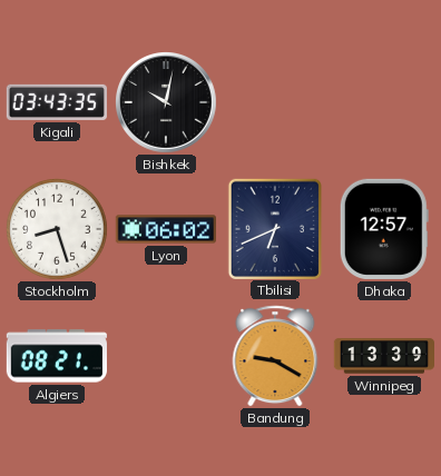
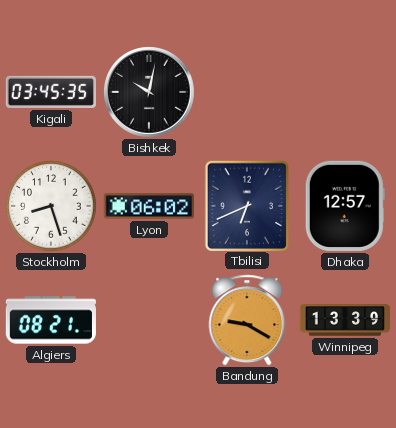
Kigali: 03:43 -> 03:45 (51, 92)
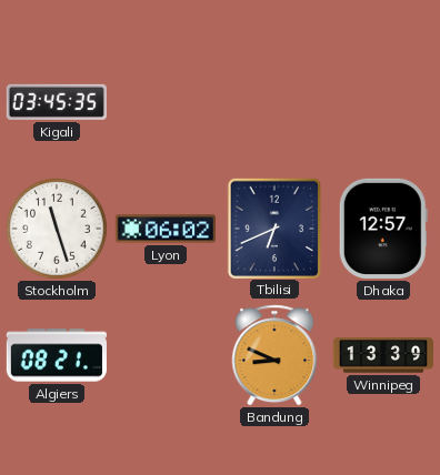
Bishkek: 10:02 -> none (150, 93)
Stockholm: 8:27 -> 11:27 (58, 230)
Bandung: 9:20 -> 8:49 (274, 355)
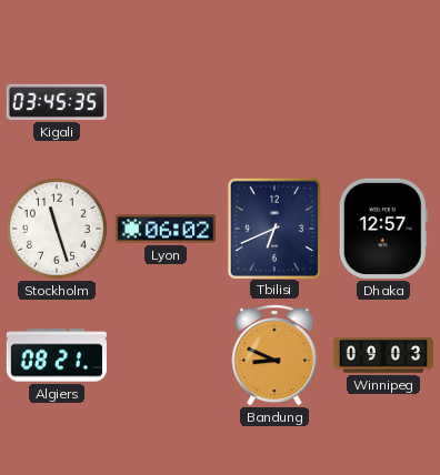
Winnipeg: 13:39 -> 09:03 (382, 355)
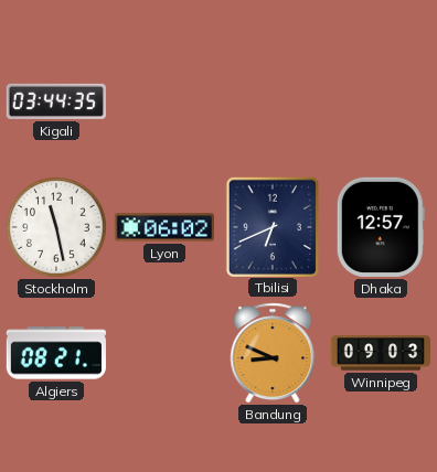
Kigali: 03:45 -> 03:44 (56, 101)
Stockholm: 11:27 -> 11:28 (57, 228)
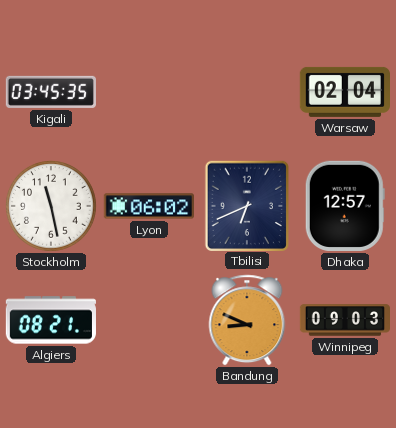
Kigali: 03:44 -> 03:45 (51, 92)
Warsaw: none -> 02:04 (344, 92)
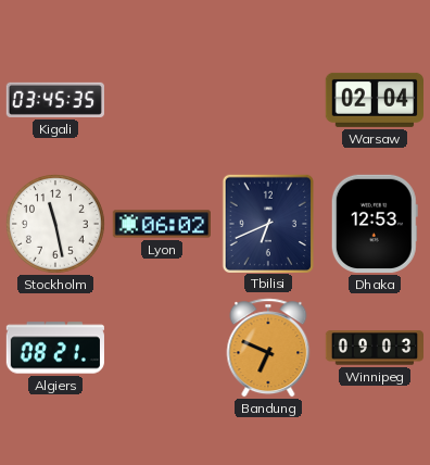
Dhaka: 12:57 -> 12:53 (375, 224)
Bandung: 8:49 -> 6:49 (268, 348)
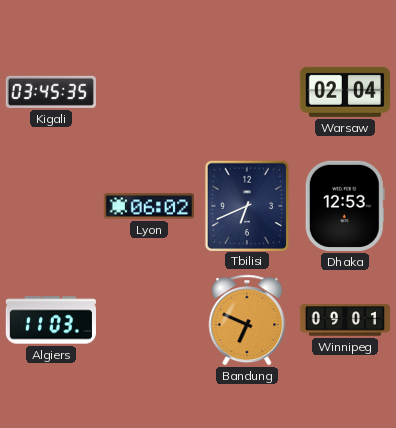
Stockholm: 11:28 -> none (56, 225)
Algiers: 08:21 -> 11:03 (50, 320)
Winnipeg: 09:03 -> 09:01 (344, 320)
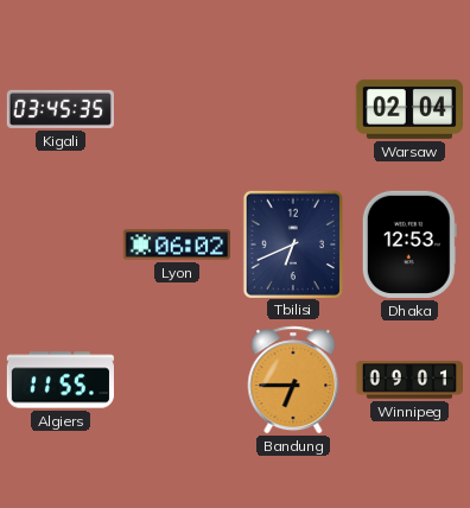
Algiers: 11:03 -> 11:55 (59, 380)
Bandung: 6:49 -> 6:45 (293, 380)
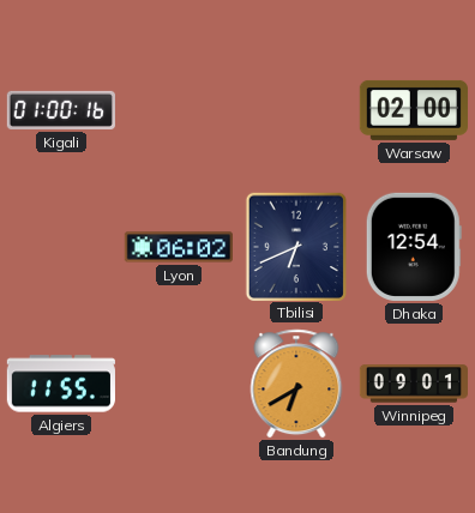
Kigali: 03:45 -> 01:00 (61, 110)
Warsaw: 02:04 -> 02:00 (413, 110)
Dhaka: 12:53 -> 12:54 (414, 247)
Bandung: 6:45 -> 6:40 (296, 384)
